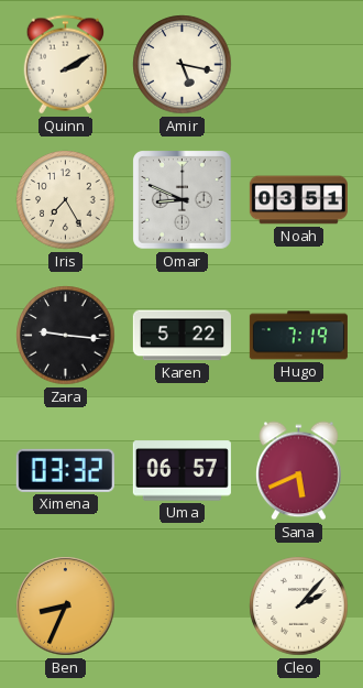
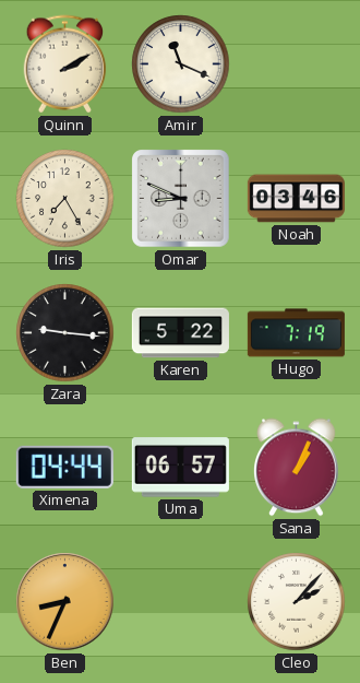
Amir: 5:17 -> 11:19 (181, 64)
Noah: 03:51 -> 03:46 (296, 199)
Ximena: 03:32 -> 04:44 (64, 467)
Sana: 5:41 -> 1:04 (297, 468)
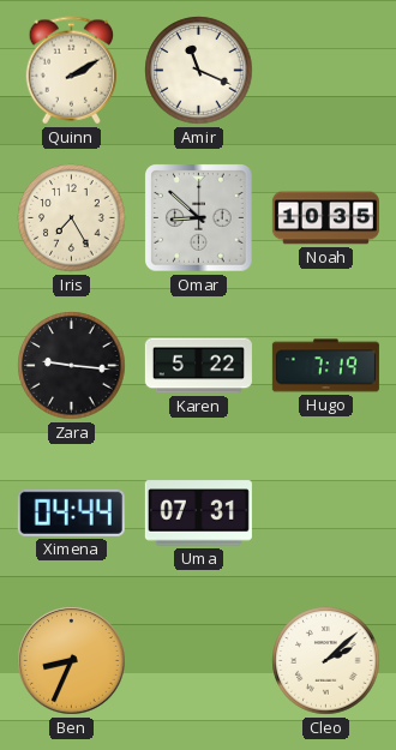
Omar: 8:49 -> 8:52 (199, 218)
Noah: 03:46 -> 10:35 (325, 218)
Uma: 06:57 -> 07:31 (198, 514)
Sana: 1:04 -> none (297, 468)
Cleo: 2:07 -> 2:08 (326, 661)
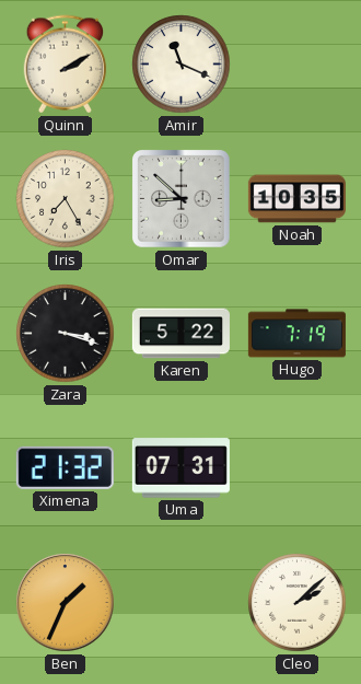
Zara: 9:16 -> 3:18 (66, 334)
Ximena: 04:44 -> 21:32 (65, 467)
Ben: 8:34 -> 1:34 (66, 603)
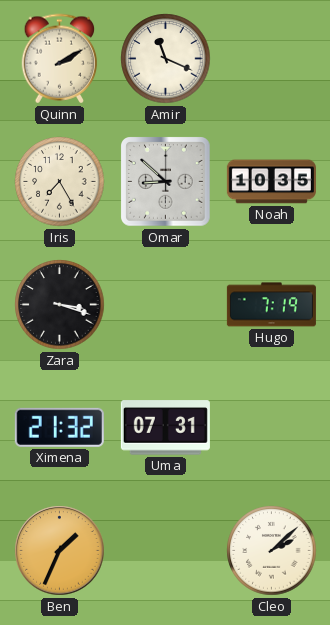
Karen: 5:22 -> none (180, 334)
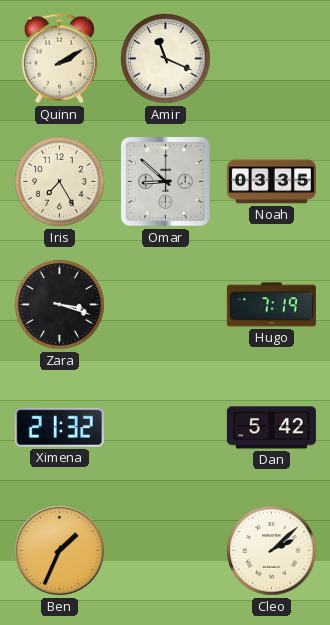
Noah: 10:35 -> 03:35 (271, 182)
Uma: 07:31 -> none (165, 428)
Dan: none -> 5:42 (271, 428)
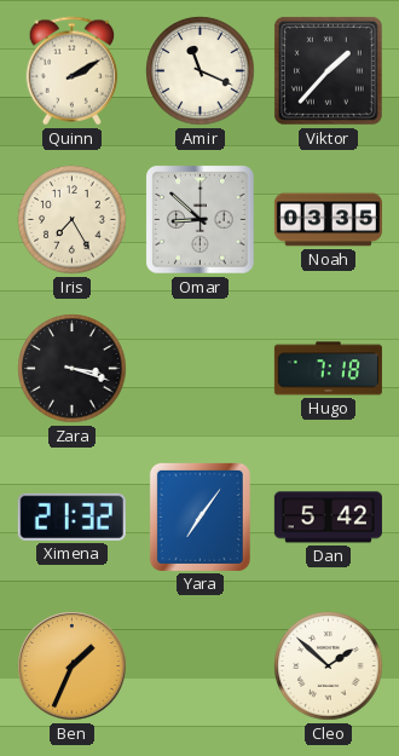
Viktor: none -> 1:37 (329, 71)
Hugo: 7:19 -> 7:18 (328, 369)
Yara: none -> 7:06 (199, 516)
Cleo: 2:08 -> 1:52 (329, 666)
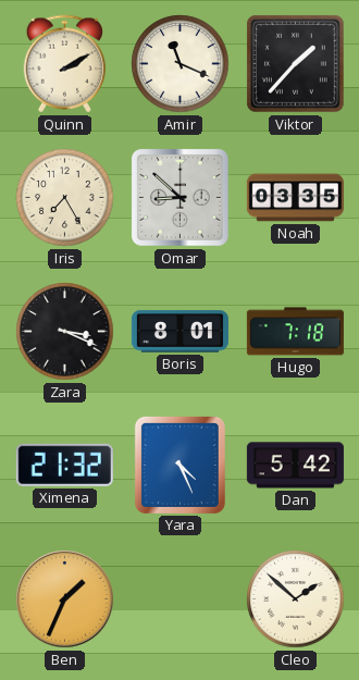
Zara: 3:18 -> 3:19 (65, 332)
Boris: none -> 8:01 (179, 332)
Yara: 7:06 -> 4:26 (179, 465)
